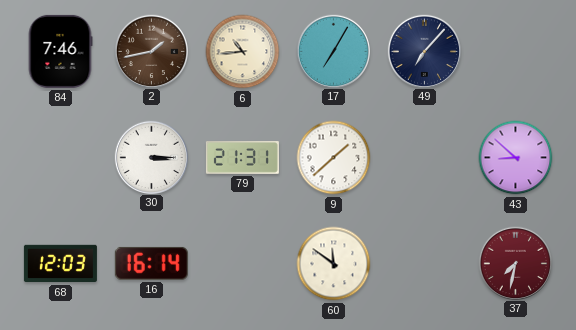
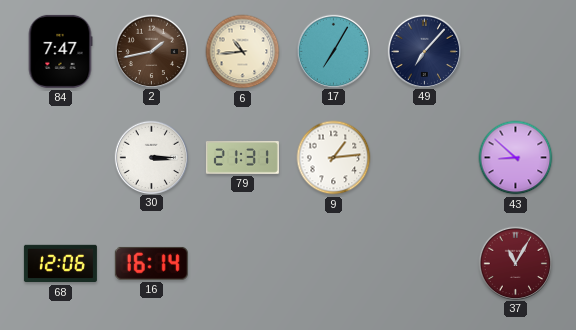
84: 7:46 -> 7:47 (60, 51)
9: 1:38 -> 1:14 (334, 158)
68: 12:03 -> 12:06 (60, 264)
60: 11:51 -> none (334, 264)
37: 7:32 -> 11:05 (515, 263)
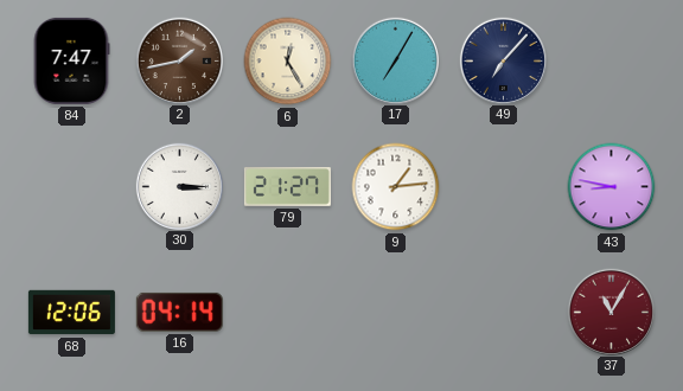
6: 10:44 -> 12:25 (288, 62)
79: 21:31 -> 21:27 (287, 187)
43: 8:52 -> 8:47 (612, 187)
16: 16:14 -> 04:14 (179, 312)
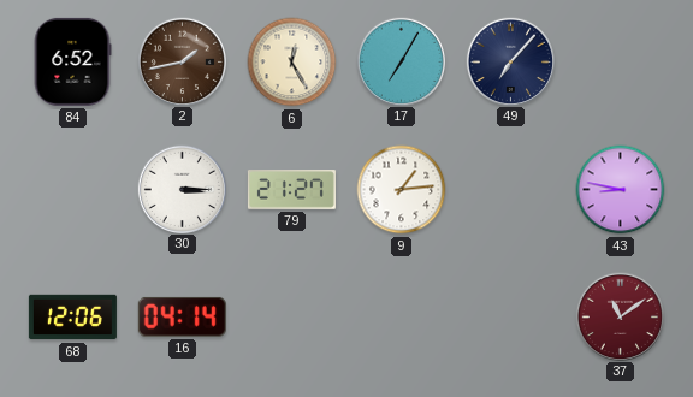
84: 7:47 -> 6:52 (72, 61)
37: 11:05 -> 11:09 (620, 316)
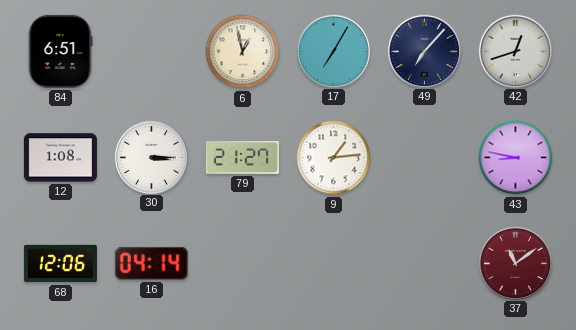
84: 6:52 -> 6:51 (60, 51)
2: 1:43 -> none (182, 61)
6: 12:25 -> 12:58 (243, 52)
42: none -> 12:42 (515, 51)
12: none -> 1:08 (60, 158)
